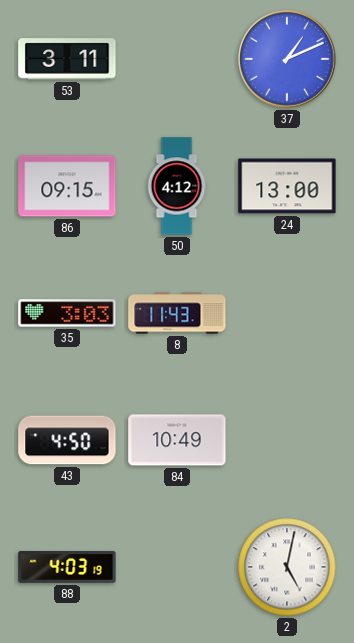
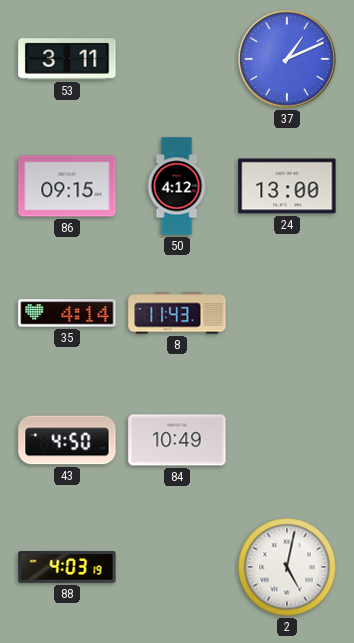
35: 3:03 -> 4:14 (67, 313)
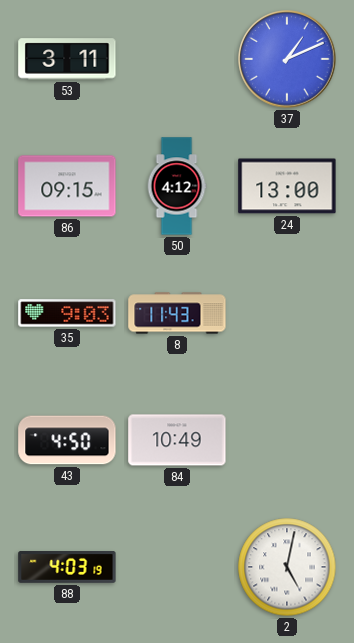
35: 4:14 -> 9:03 (67, 313)
